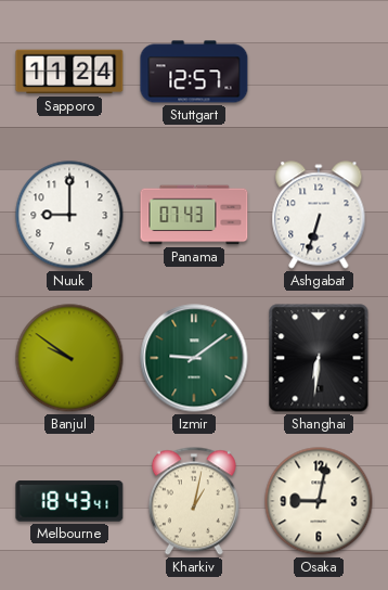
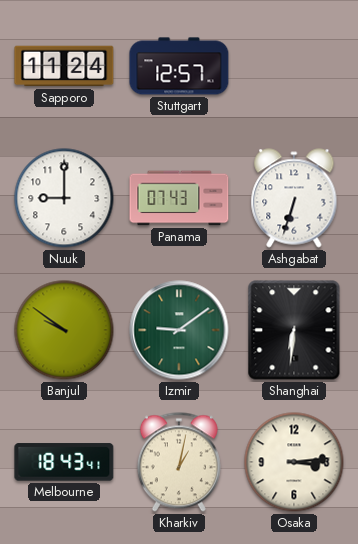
Osaka: 9:02 -> 3:14 (294, 462)
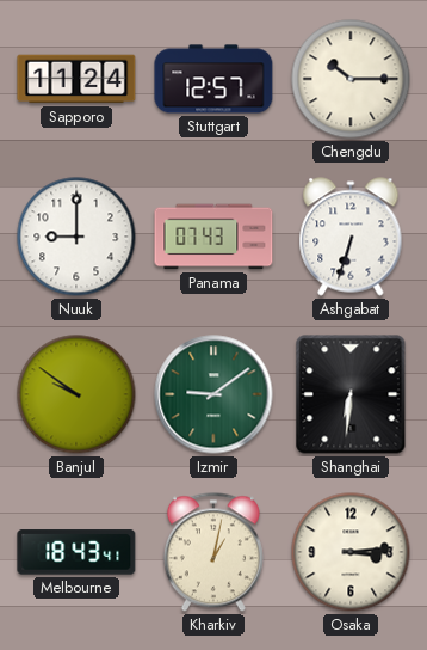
Chengdu: none -> 10:15 (351, 79)
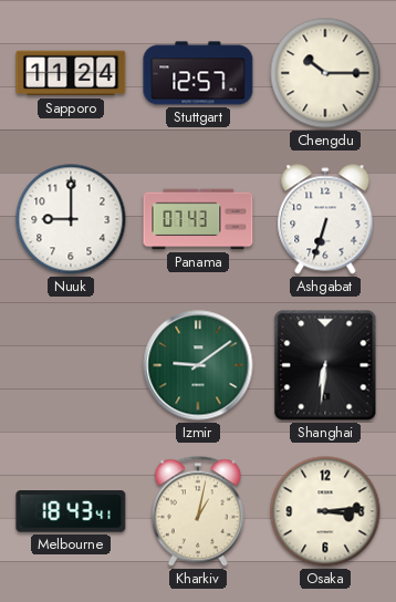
Banjul: 9:51 -> none (76, 394)
